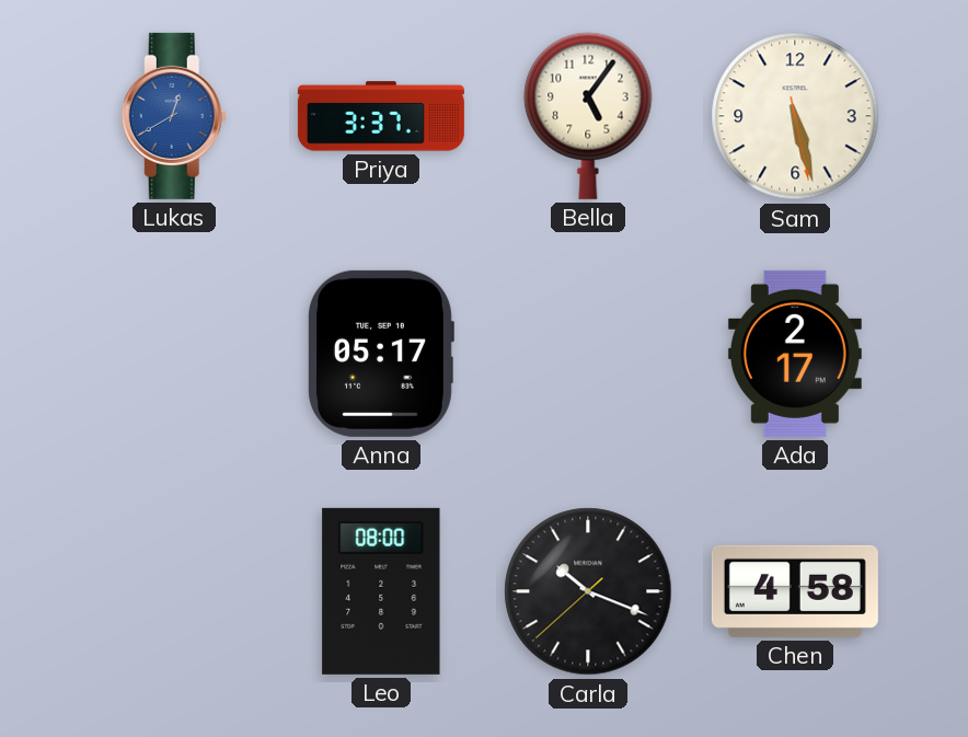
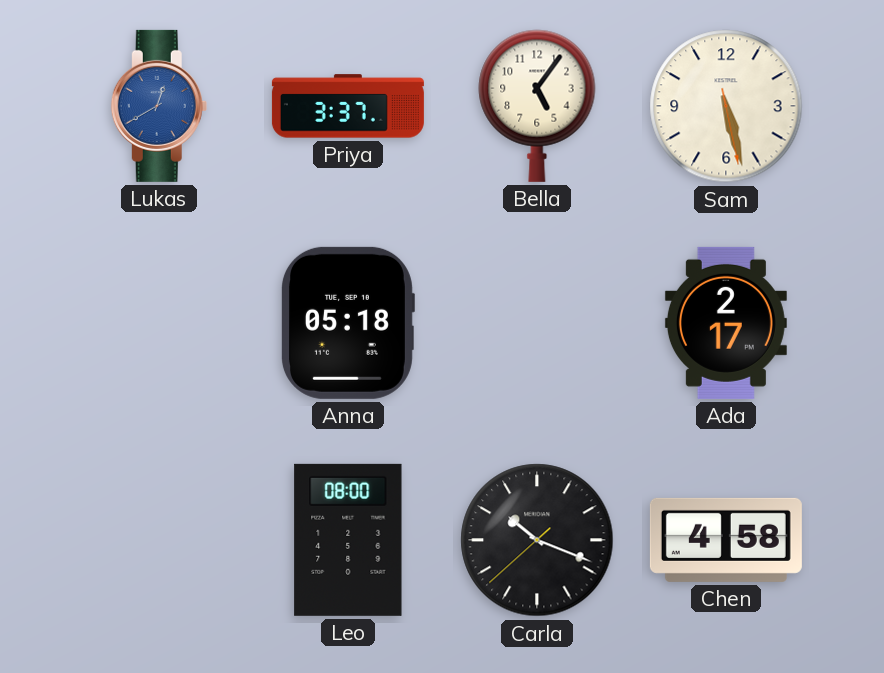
Anna: 05:17 -> 05:18 (347, 323)
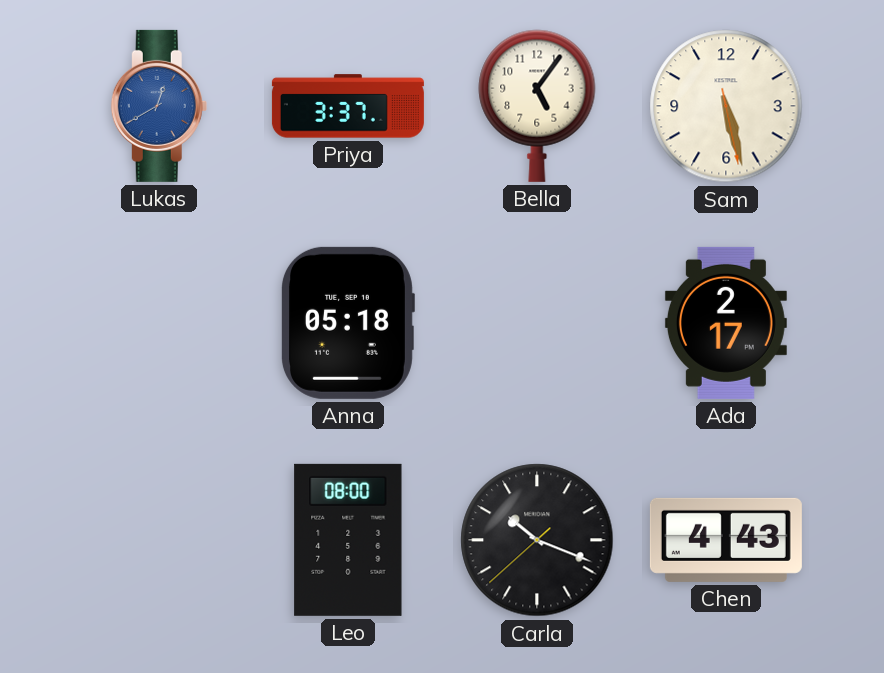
Chen: 4:58 -> 4:43 (726, 540)
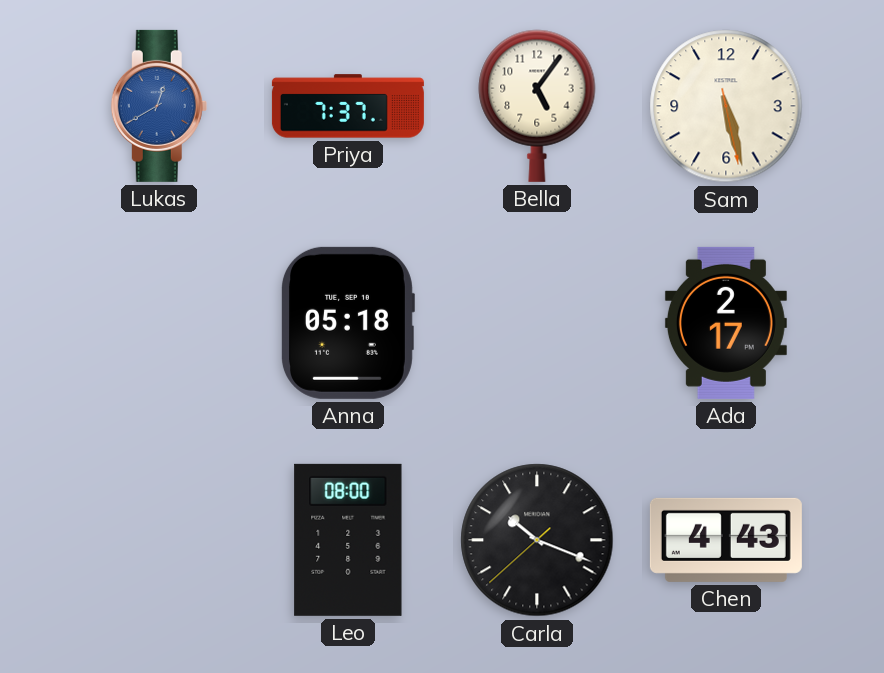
Priya: 3:37 -> 7:37 (348, 106)
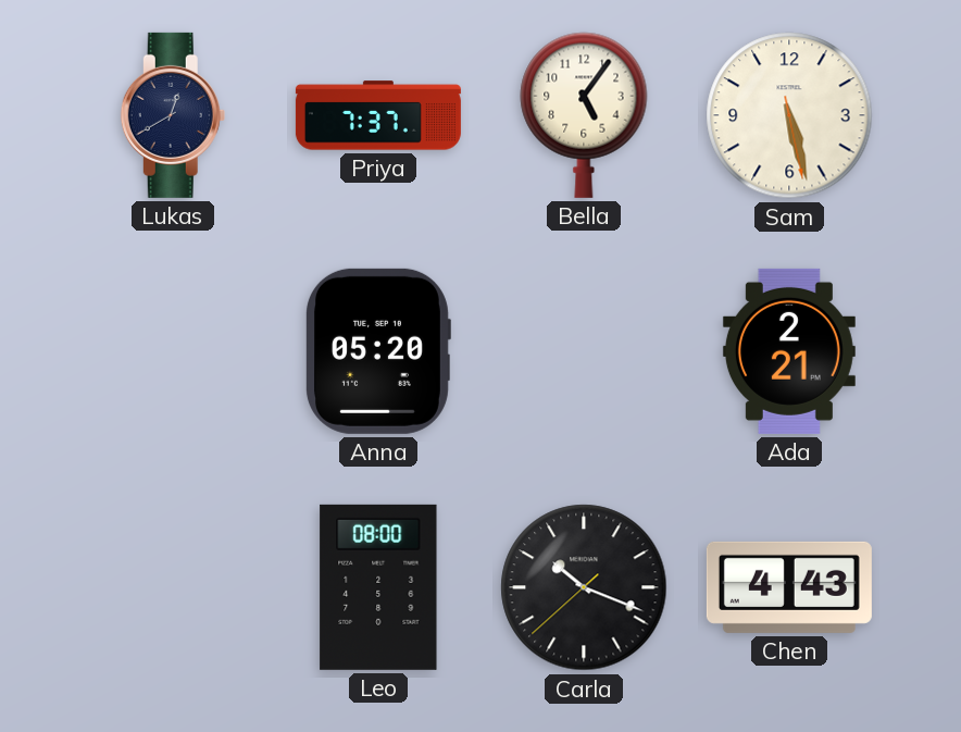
Lukas dial: blue -> navy (173, 115)
Anna: 05:18 -> 05:20 (377, 351)
Ada: 2:17 -> 2:21 (789, 351)
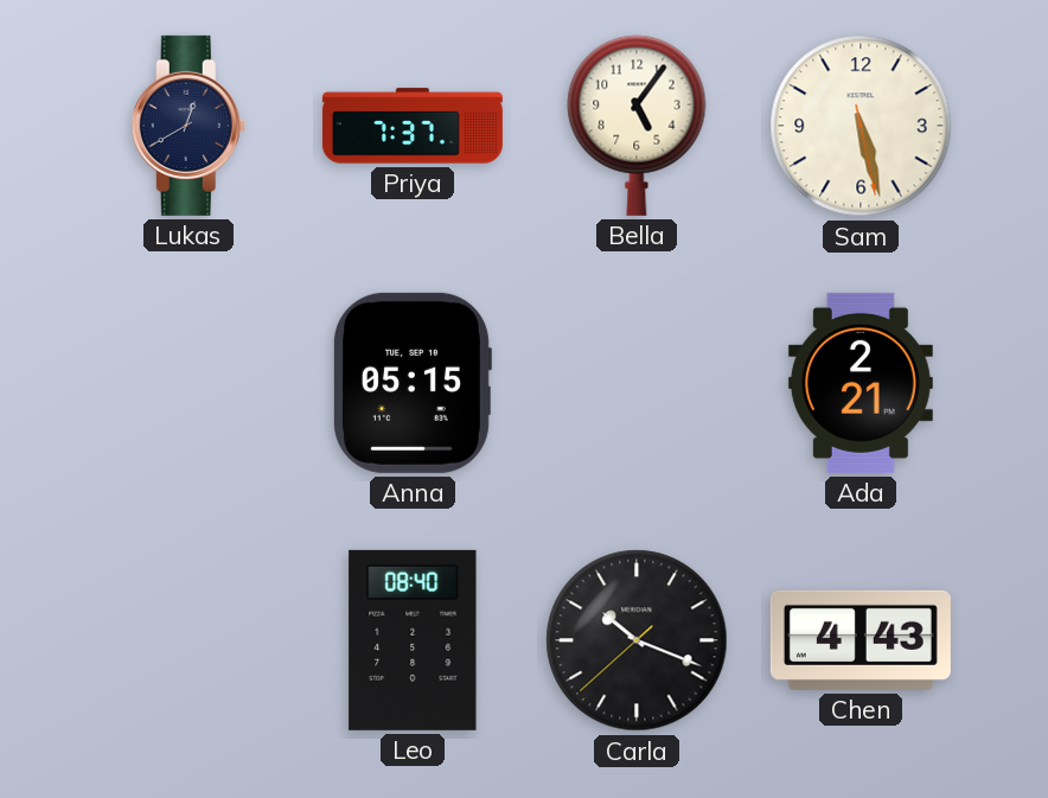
Anna: 05:20 -> 05:15 (411, 383)
Leo: 08:00 -> 08:40 (413, 640)
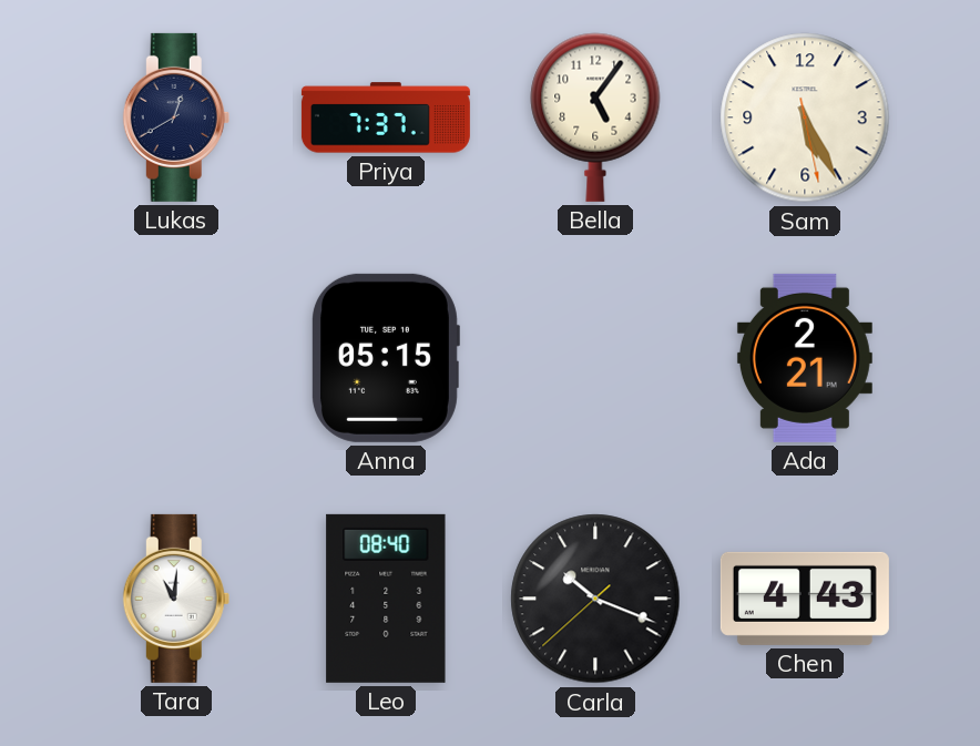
Sam: 5:27 -> 5:25 (805, 117)
Tara: none -> 11:01 (176, 599)
